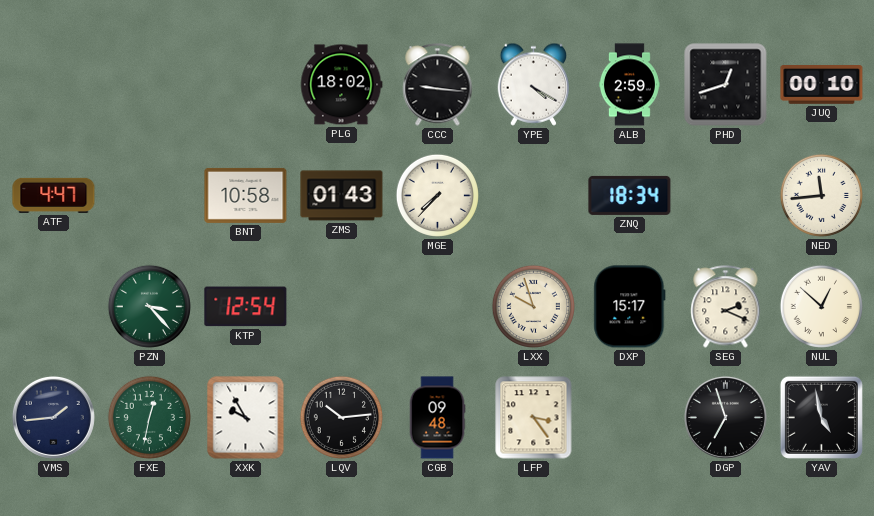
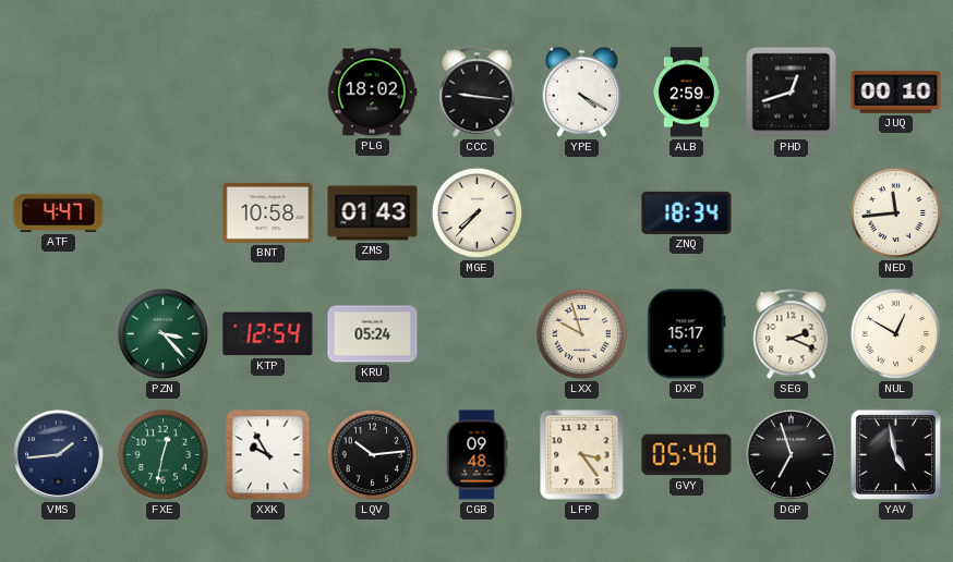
KRU: none -> 05:24 (373, 334)
NUL: 12:52 -> 12:50 (895, 333)
GVY: none -> 05:40 (687, 455)
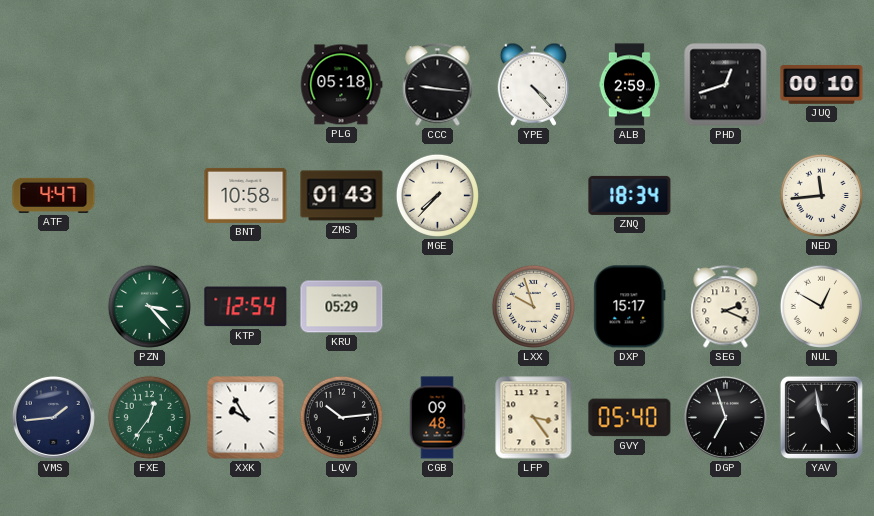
PLG: 18:02 -> 05:18 (341, 85)
YPE: 4:20 -> 4:23 (534, 84)
KRU: 05:24 -> 05:29 (342, 307)
FXE: 12:32 -> 12:36 (149, 417)
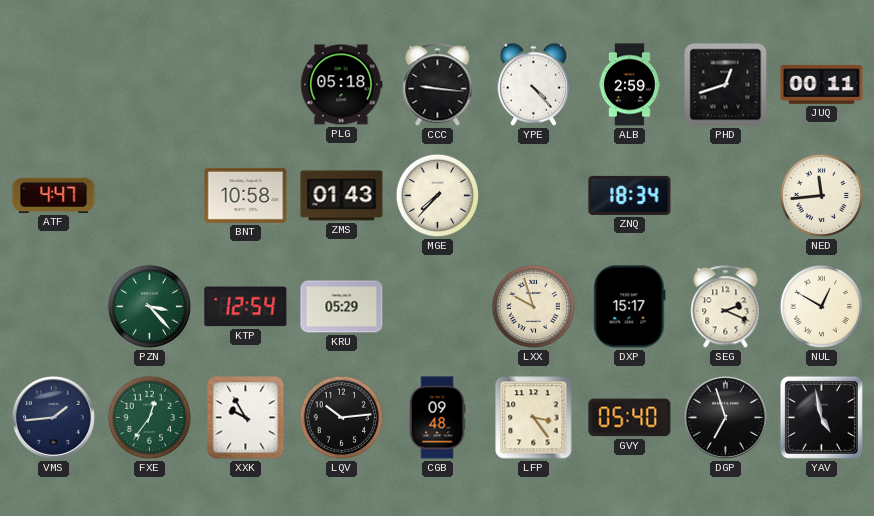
JUQ: 00:10 -> 00:11 (822, 85)
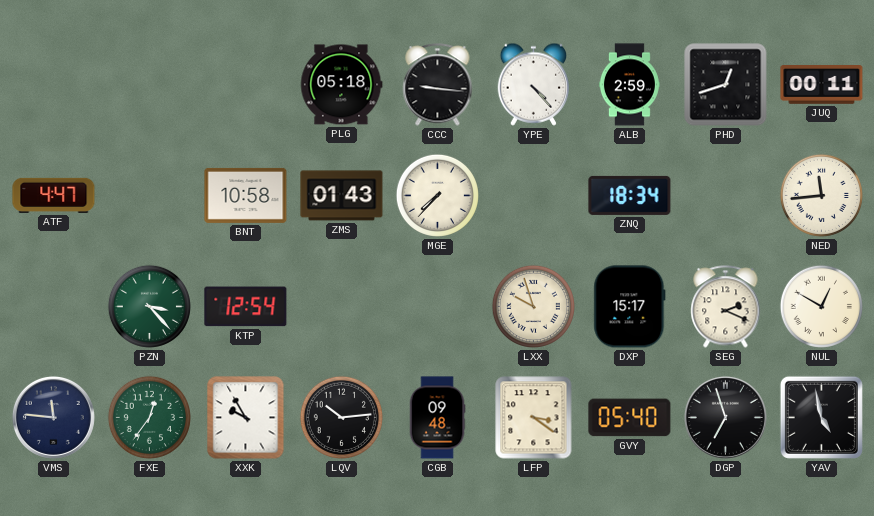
KRU: 05:29 -> none (342, 307)
VMS: 1:44 -> 11:46 (53, 417)
LFP: 3:24 -> 3:21 (534, 418)
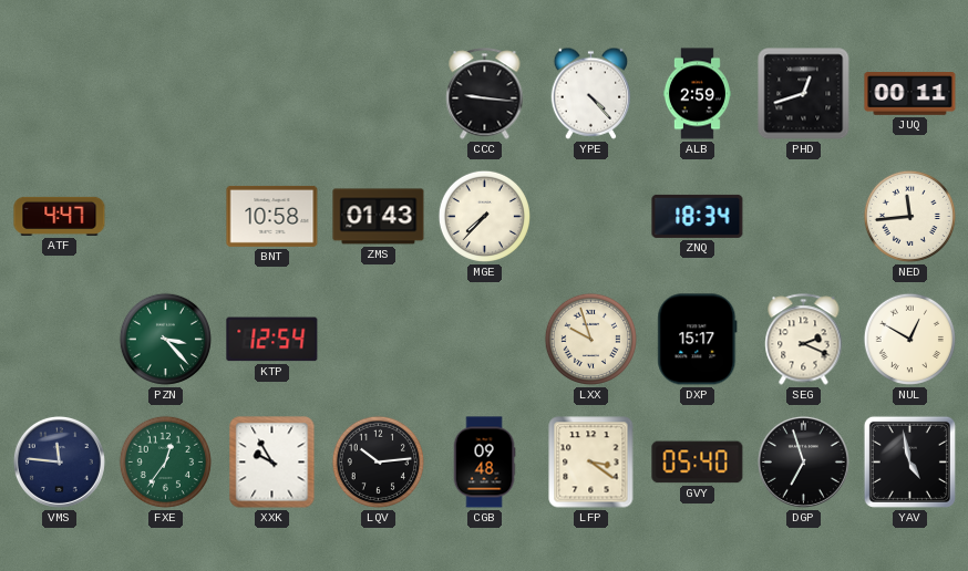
PLG: 05:18 -> none (341, 85)
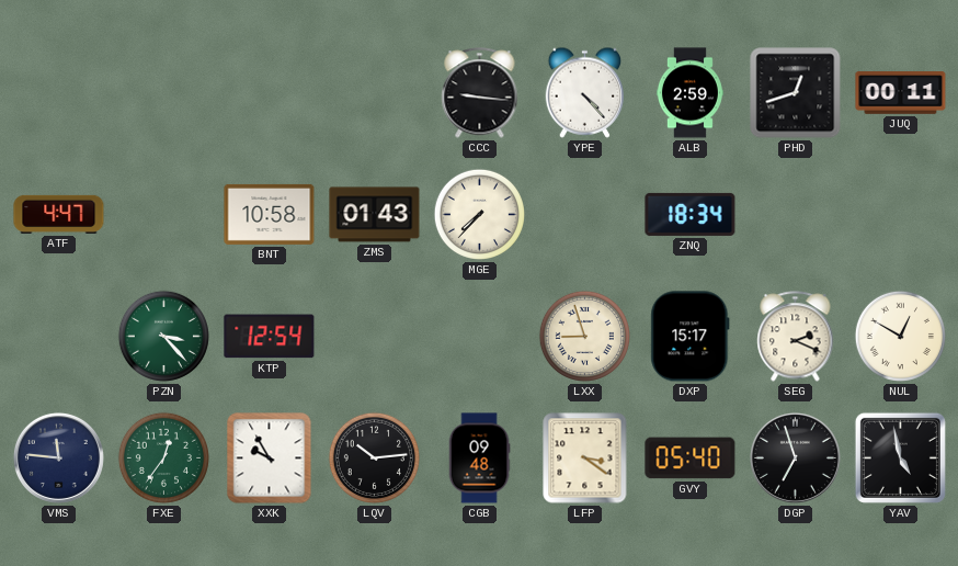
NED: 11:44 -> none (909, 216)
LXX: 9:57 -> 8:57 (584, 336)
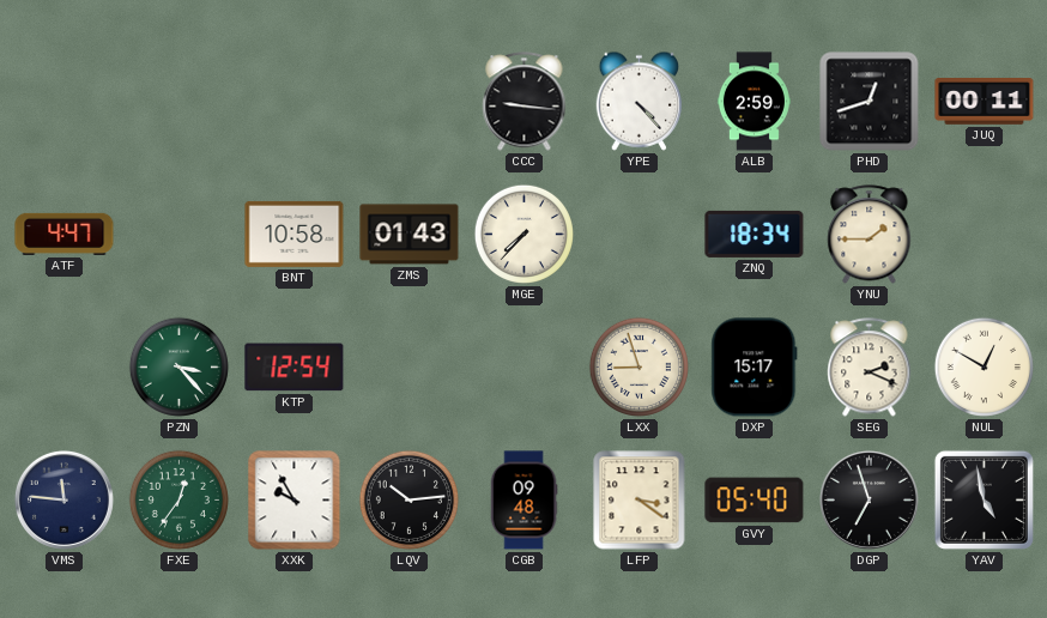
YNU: none -> 1:45 (870, 235)
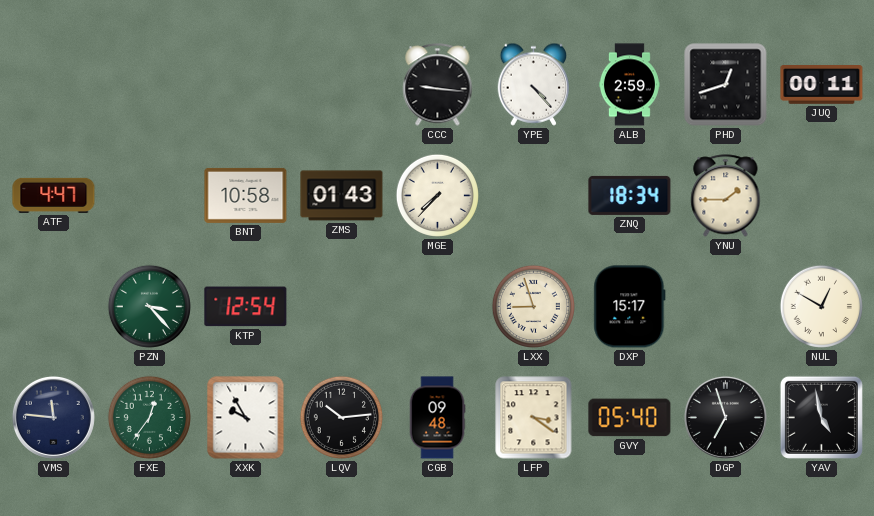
SEG: 2:19 -> none (870, 368)
